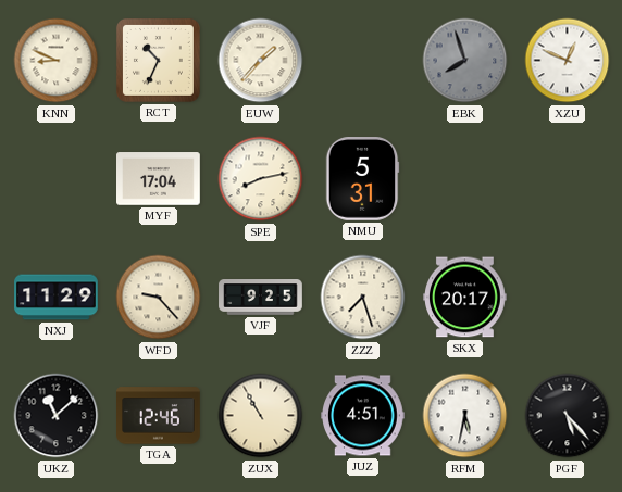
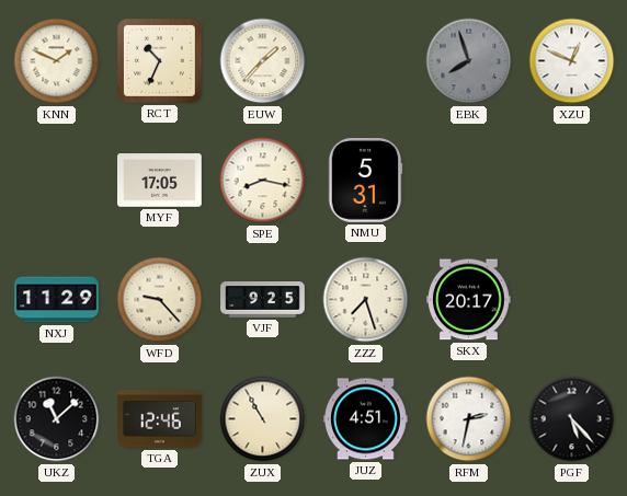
KNN: 8:49 -> 1:49 (57, 61)
MYF: 17:04 -> 17:05 (160, 181)
SPE: 8:13 -> 8:17 (263, 181)
RFM: 5:32 -> 2:32 (469, 419)
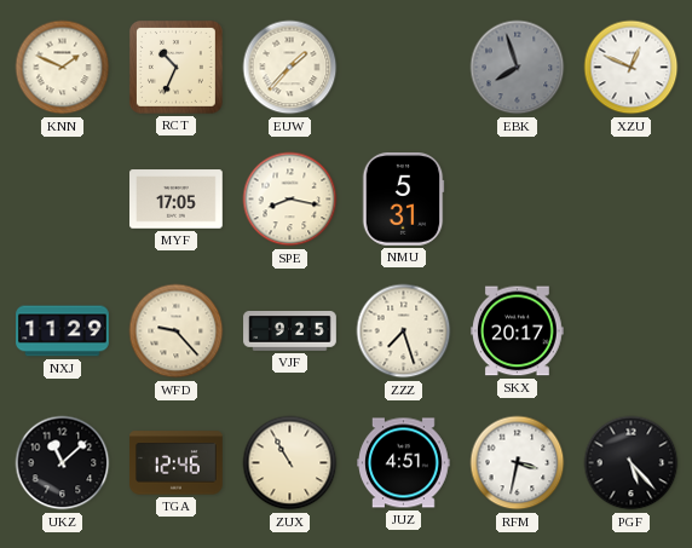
RFM: 2:32 -> 3:32 (518, 463)
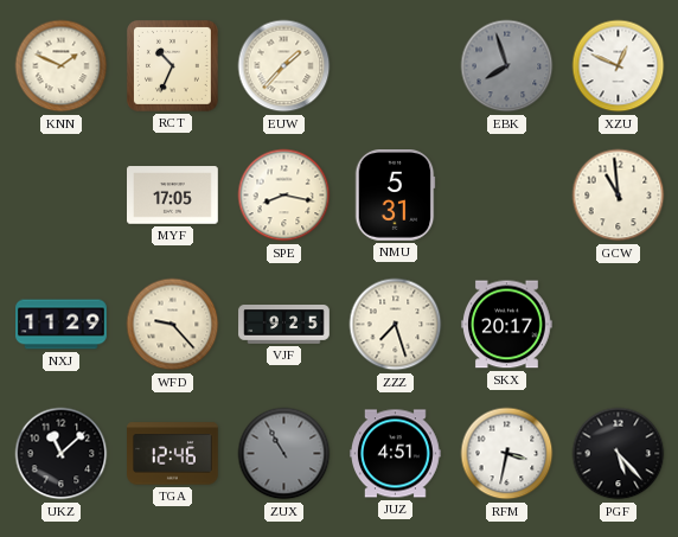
GCW: none -> 10:59 (619, 196)
ZUX dial: cream -> grey (284, 454)
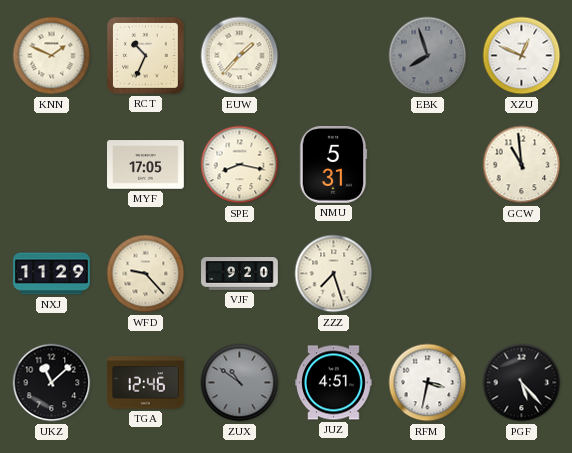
VJF: 9:25 -> 9:20 (240, 274)
SKX: 20:17 -> none (507, 325)
ZUX: 10:55 -> 10:51 (240, 383)
